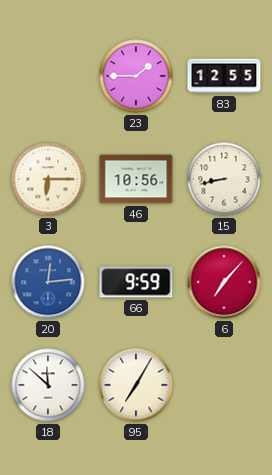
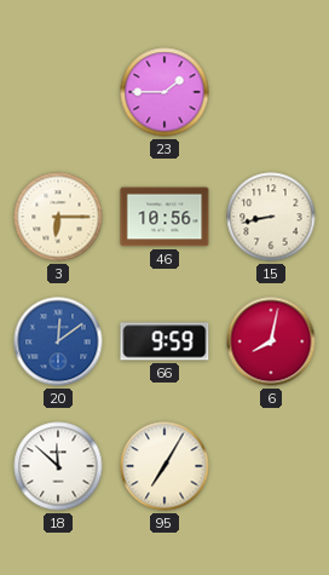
83: 12:55 -> none (224, 76)
20: 12:14 -> 12:09 (58, 341)
6: 7:07 -> 8:02 (271, 341)
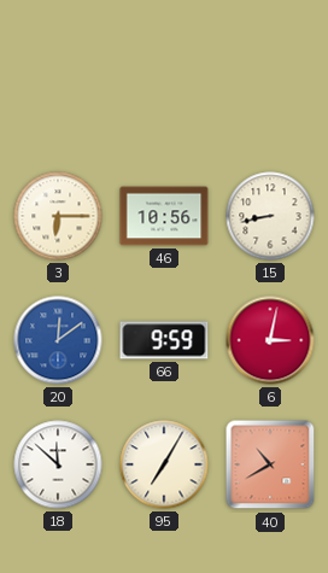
23: 1:45 -> none (164, 92)
6: 8:02 -> 3:02 (270, 340)
40: none -> 10:40 (270, 464)
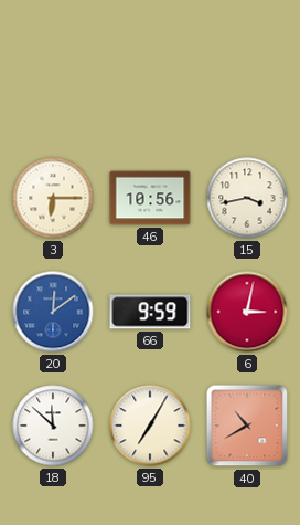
15: 8:43 -> 3:43 (247, 198)
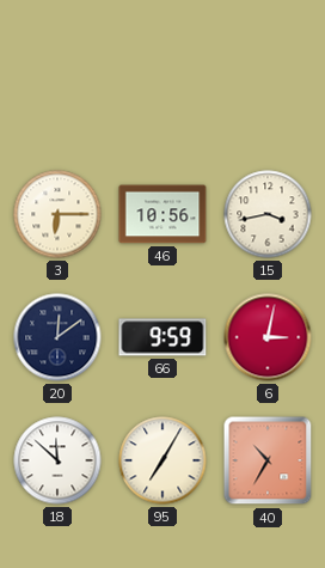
20 dial: blue -> navy (57, 337)
40: 10:40 -> 10:35 (268, 460)
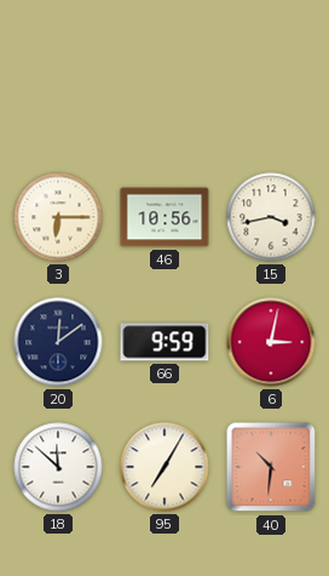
40: 10:35 -> 10:31 (271, 467)
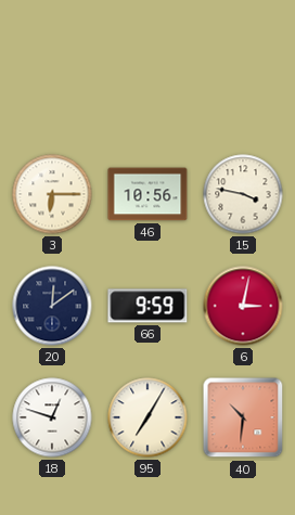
15: 3:43 -> 3:47 (243, 194)
18: 11:52 -> 12:48 (52, 417)
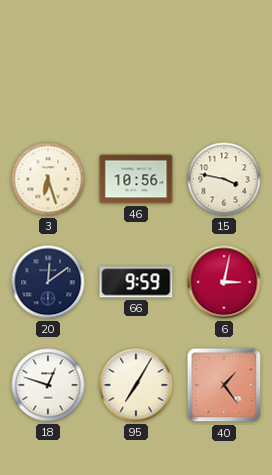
3: 6:15 -> 6:27 (48, 179)
40: 10:31 -> 1:24 (224, 385)
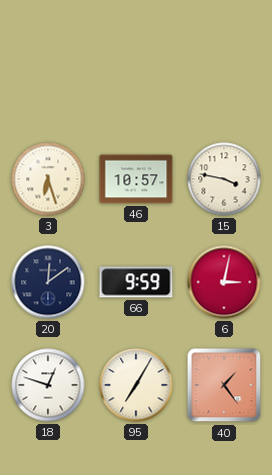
46: 10:56 -> 10:57 (136, 179)
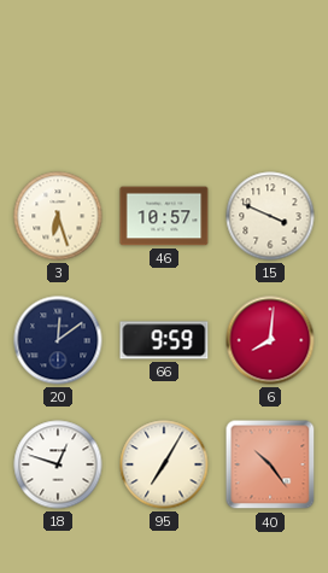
15: 3:47 -> 3:49 (270, 216)
6: 3:02 -> 8:01 (270, 340)
40: 1:24 -> 10:24 (270, 464)
